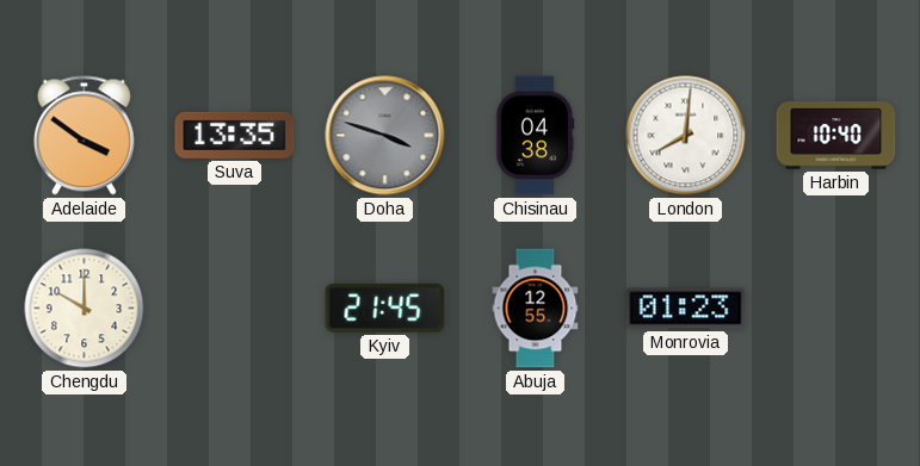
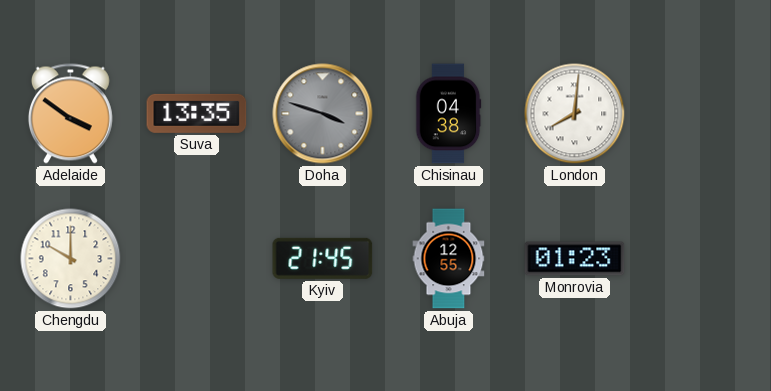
Harbin: 10:40 -> none (836, 136)
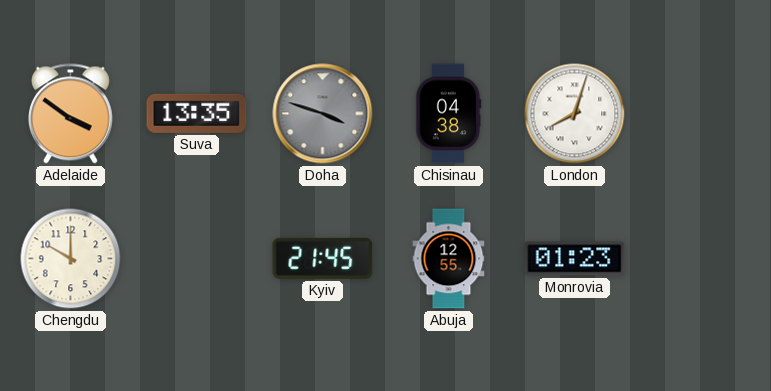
London: 8:01 -> 8:03 (575, 114)
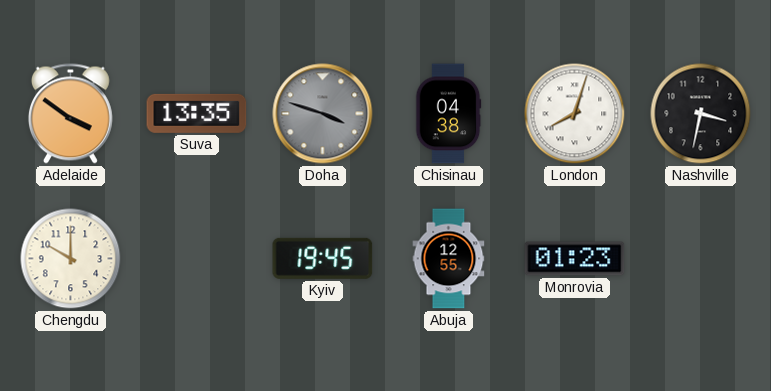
Nashville: none -> 3:32 (701, 114)
Kyiv: 21:45 -> 19:45 (323, 258)
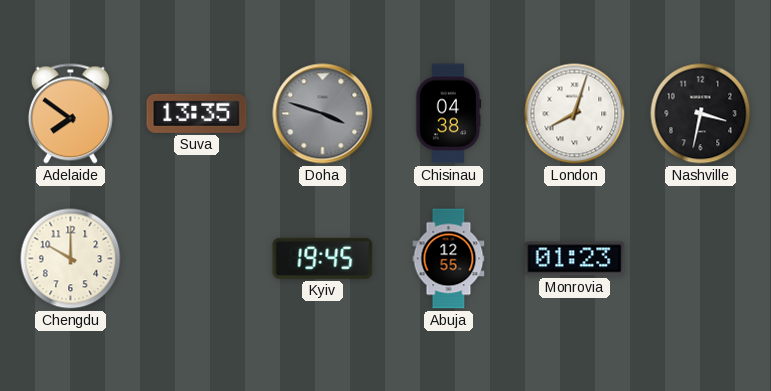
Adelaide: 3:51 -> 7:51 (70, 114)
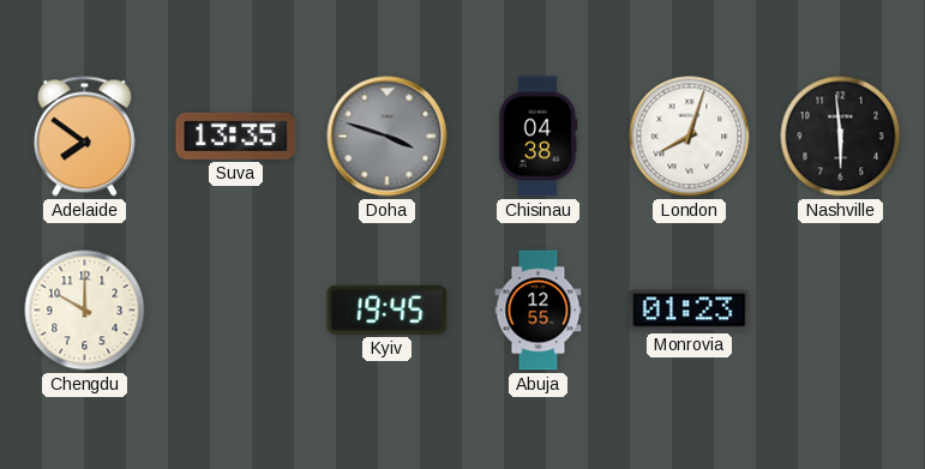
Nashville: 3:32 -> 5:59 (841, 137)
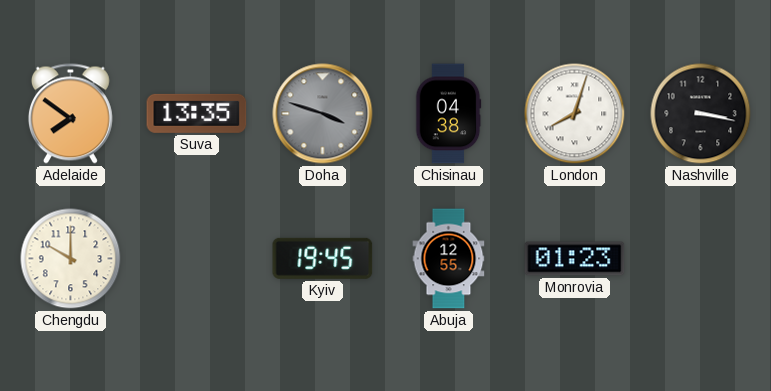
Nashville: 5:59 -> 3:17 (701, 114)
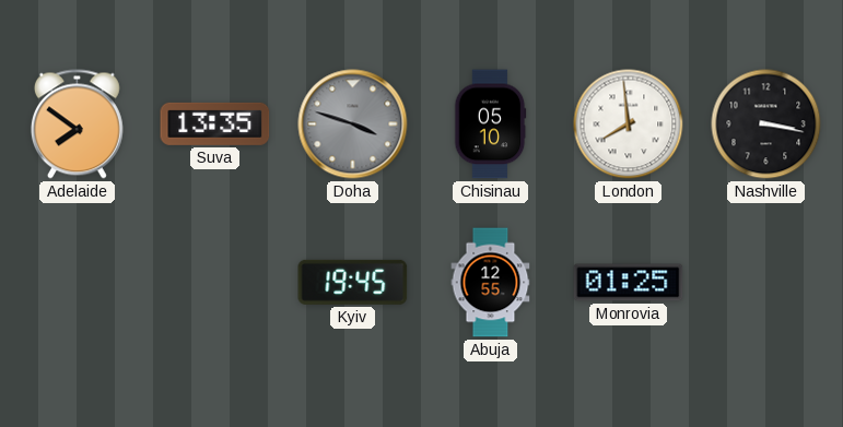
Chisinau: 04:38 -> 05:10 (490, 124)
London: 8:03 -> 7:59 (629, 124)
Chengdu: 10:00 -> none (71, 259)
Monrovia: 01:23 -> 01:25 (629, 283)
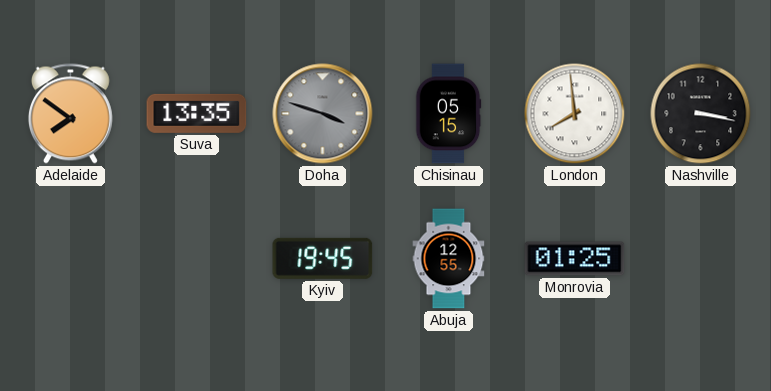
Chisinau: 05:10 -> 05:15 (448, 114)
